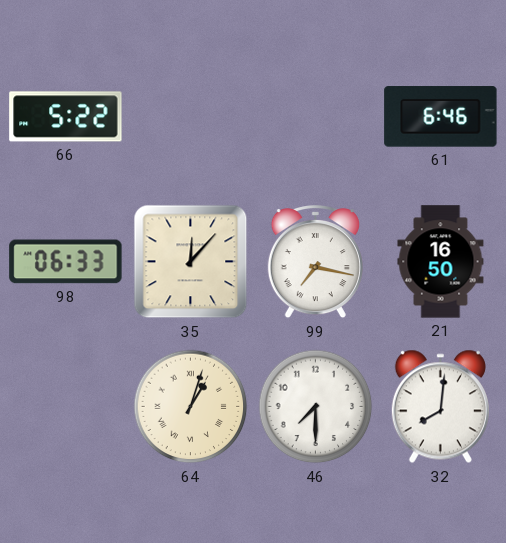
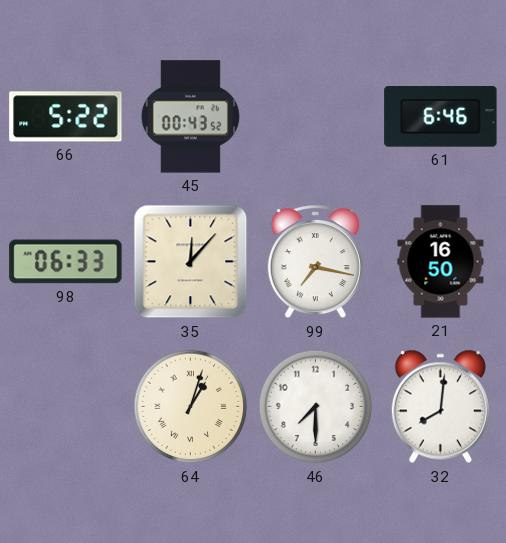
45: none -> 00:43 (190, 117)
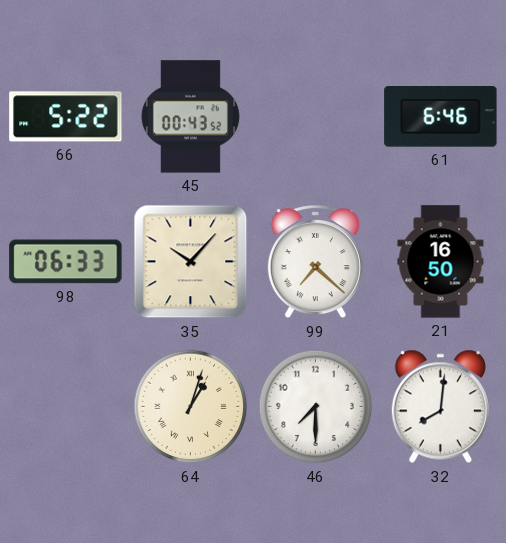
35: 12:07 -> 10:07 (191, 262)
99: 7:17 -> 7:22 (315, 263)
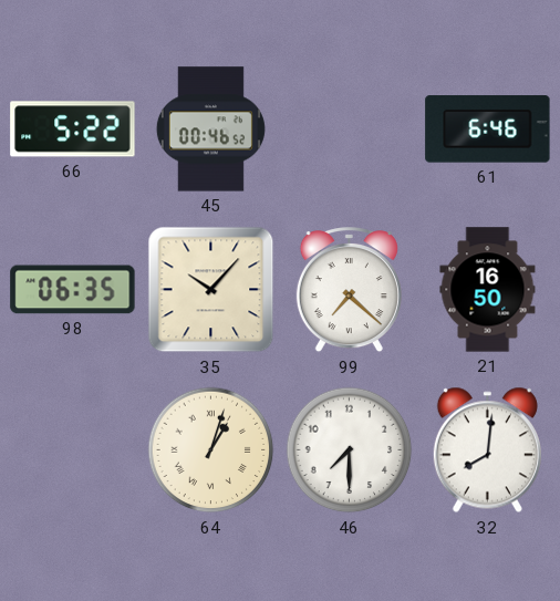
45: 00:43 -> 00:46 (210, 129)
98: 06:33 -> 06:35 (73, 290)
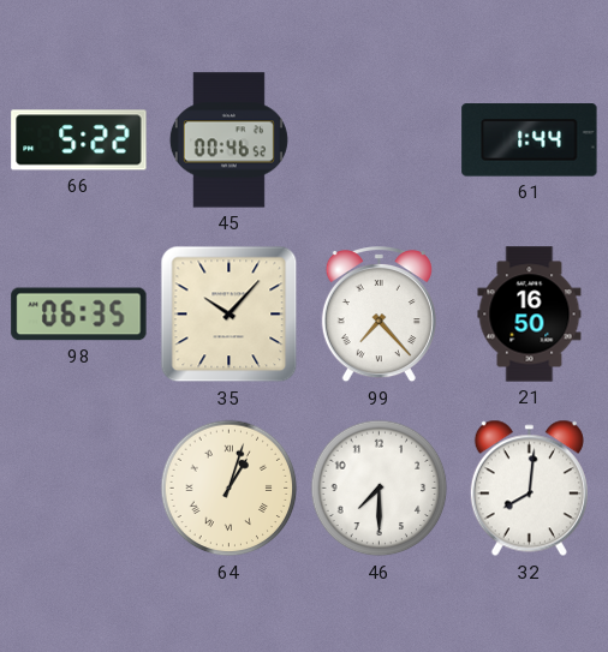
61: 6:46 -> 1:44 (530, 140)
99: 7:22 -> 7:23 (378, 316)
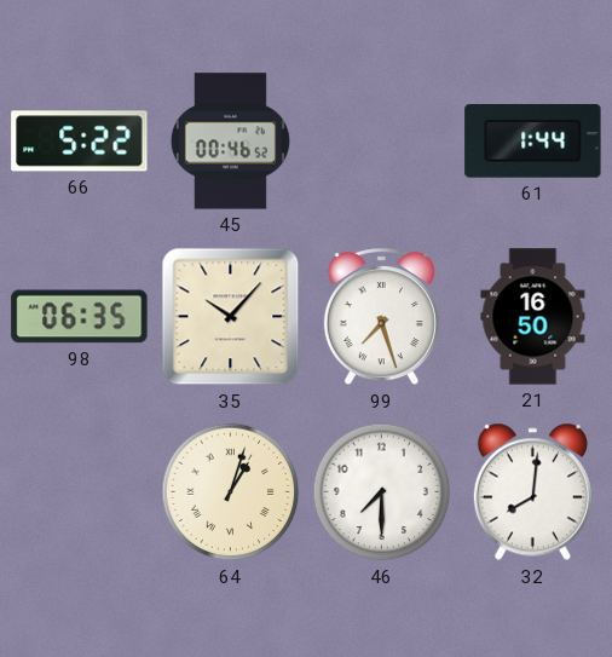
99: 7:23 -> 7:27 (381, 318)
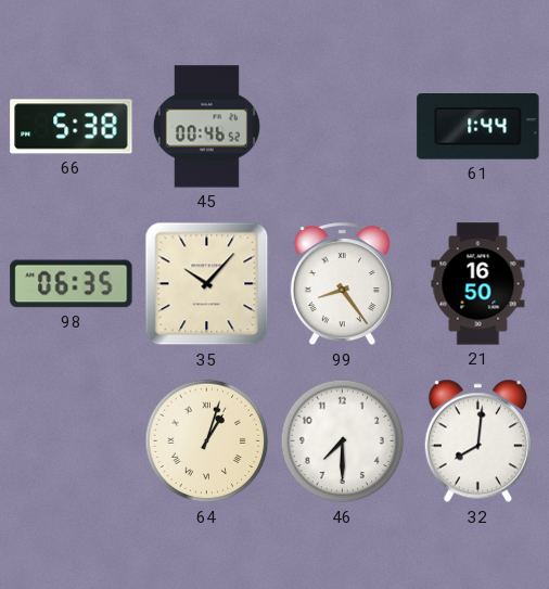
66: 5:22 -> 5:38 (72, 127)
99: 7:27 -> 8:24 (342, 285)
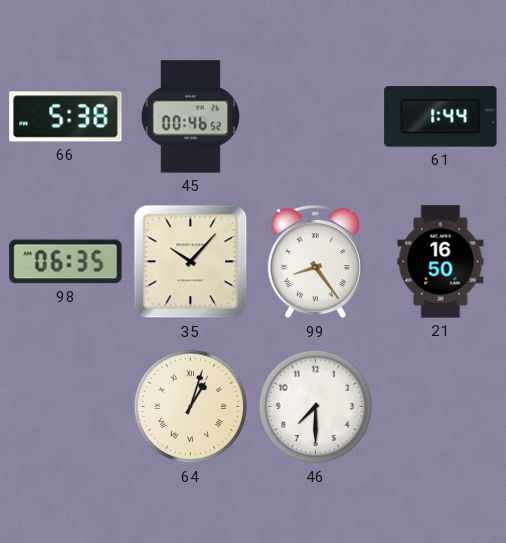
32: 8:01 -> none (477, 441)
